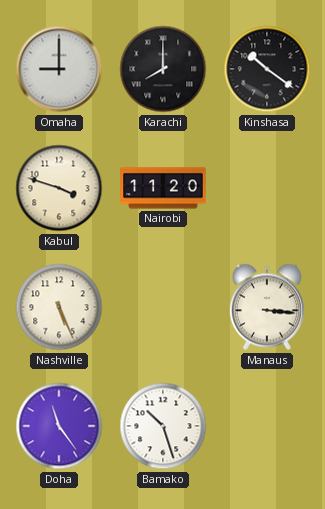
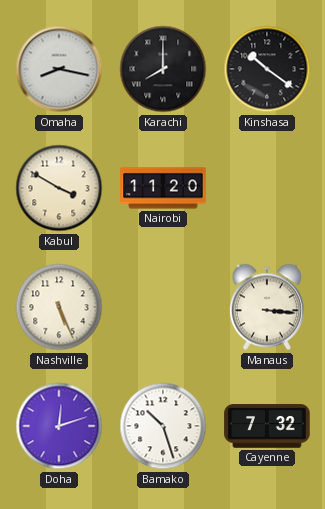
Omaha: 9:00 -> 8:17 (59, 69)
Kabul: 3:48 -> 3:50 (59, 188)
Doha: 11:24 -> 12:12 (59, 426)
Cayenne: none -> 7:32 (267, 426)
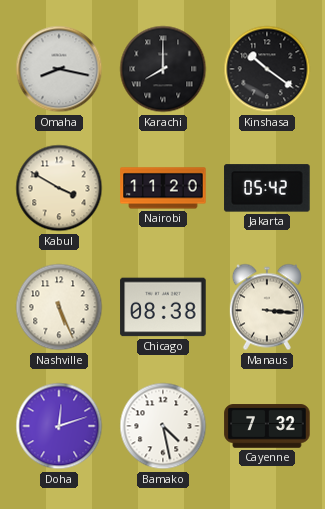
Jakarta: none -> 05:42 (267, 188)
Chicago: none -> 08:38 (163, 307)
Bamako: 10:27 -> 4:28 (163, 426)
